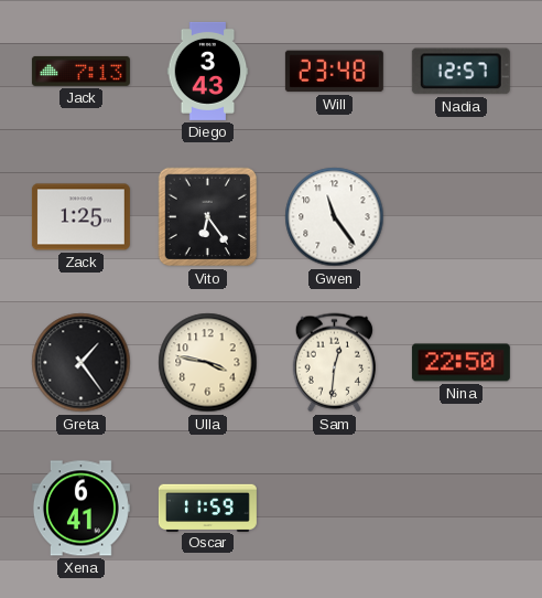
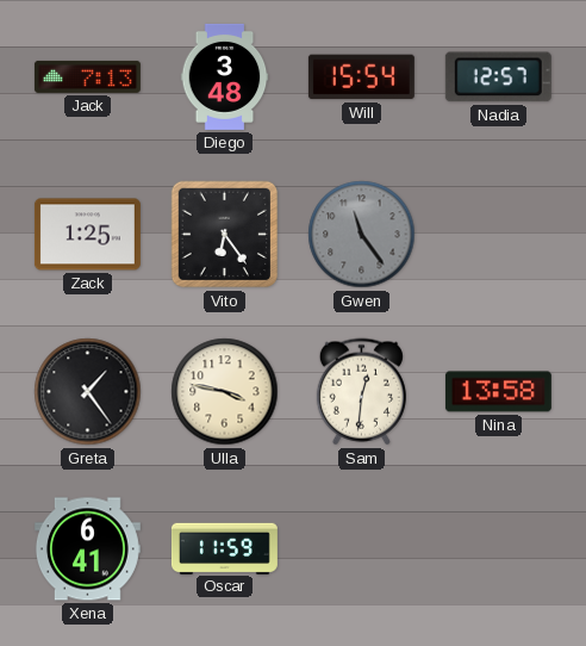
Diego: 3:43 -> 3:48 (225, 76)
Will: 23:48 -> 15:54 (361, 77)
Gwen dial: white -> grey (362, 235)
Nina: 22:50 -> 13:58 (498, 392)
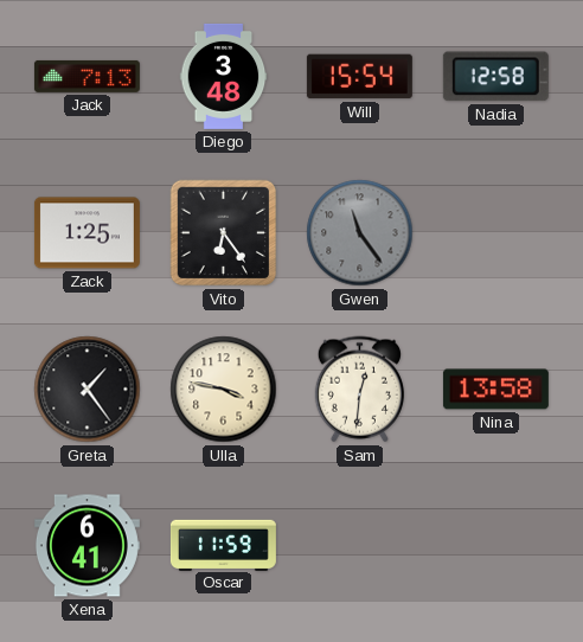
Nadia: 12:57 -> 12:58 (495, 77)
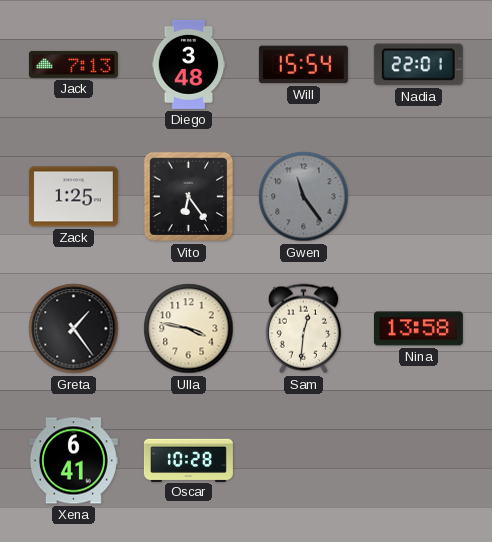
Nadia: 12:58 -> 22:01 (418, 65)
Oscar: 11:59 -> 10:28 (188, 460)
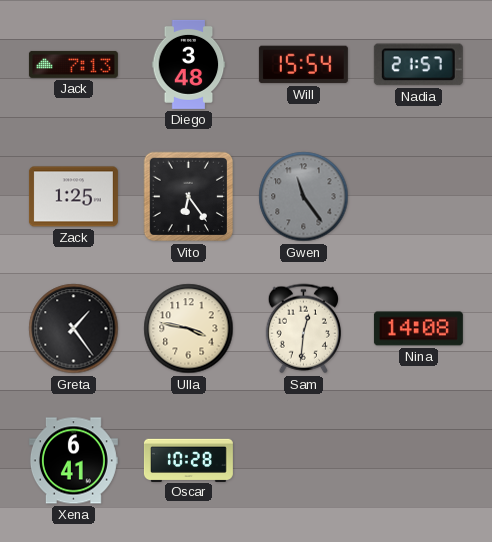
Nadia: 22:01 -> 21:57 (418, 65)
Nina: 13:58 -> 14:08 (418, 329)
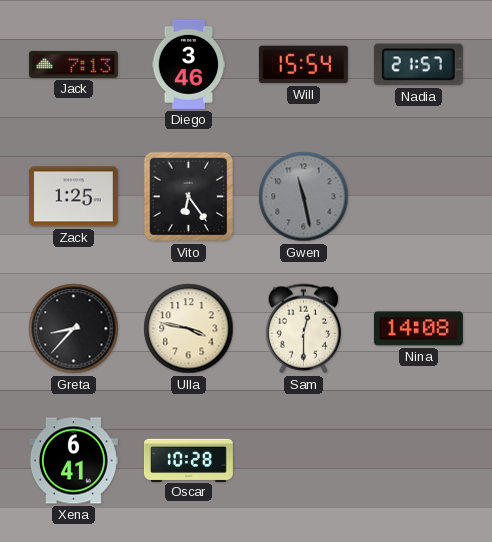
Diego: 3:48 -> 3:46 (189, 64)
Gwen: 11:24 -> 11:28 (304, 197)
Greta: 1:24 -> 8:37 (74, 329)
Sam: 12:31 -> 12:30 (303, 329)
